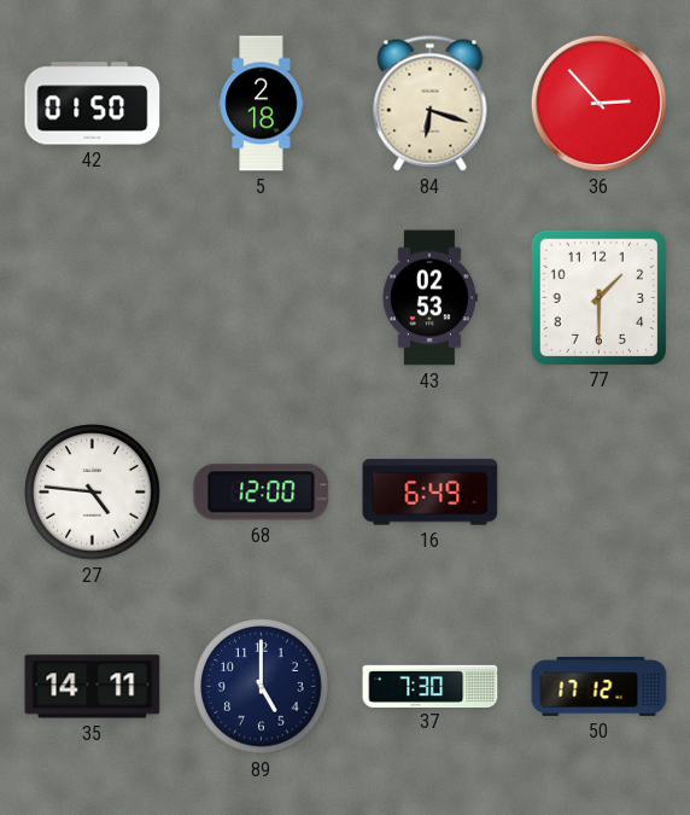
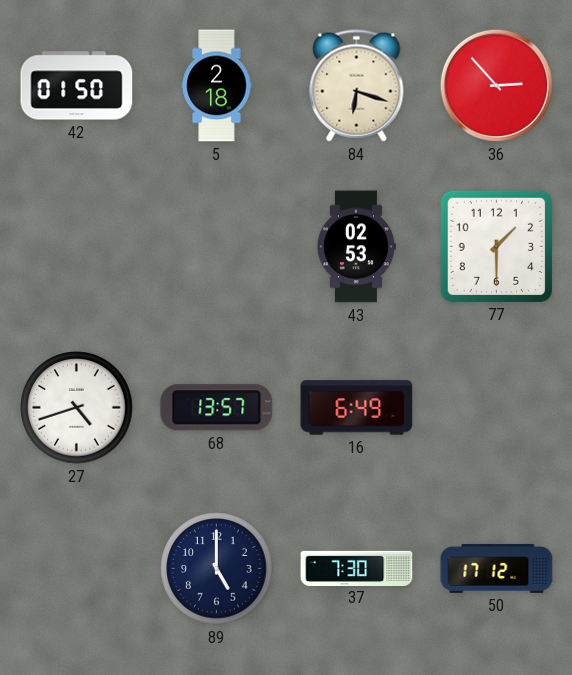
27: 4:46 -> 4:42 (77, 408)
68: 12:00 -> 13:57 (217, 408)
35: 14:11 -> none (93, 687)
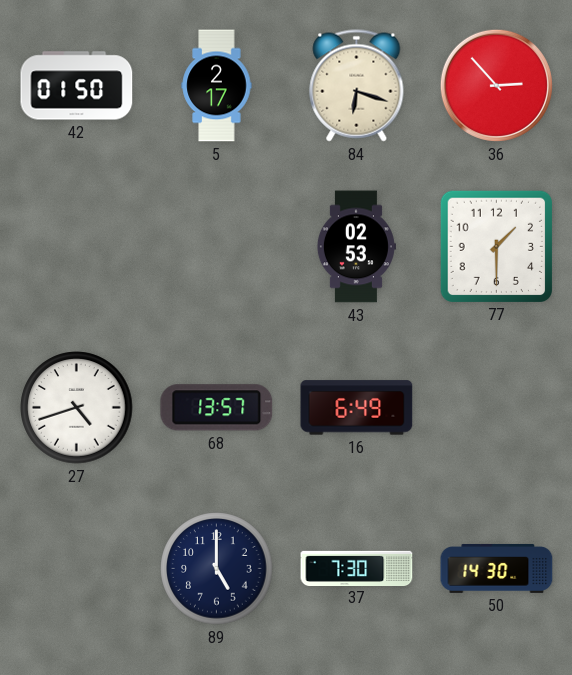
5: 2:18 -> 2:17 (217, 86)
50: 17:12 -> 14:30 (497, 568)
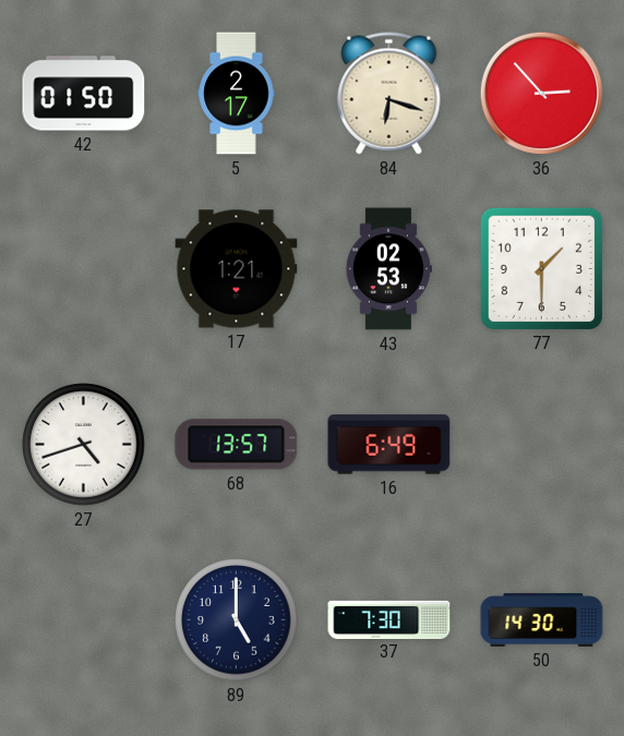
17: none -> 1:21 (237, 269)
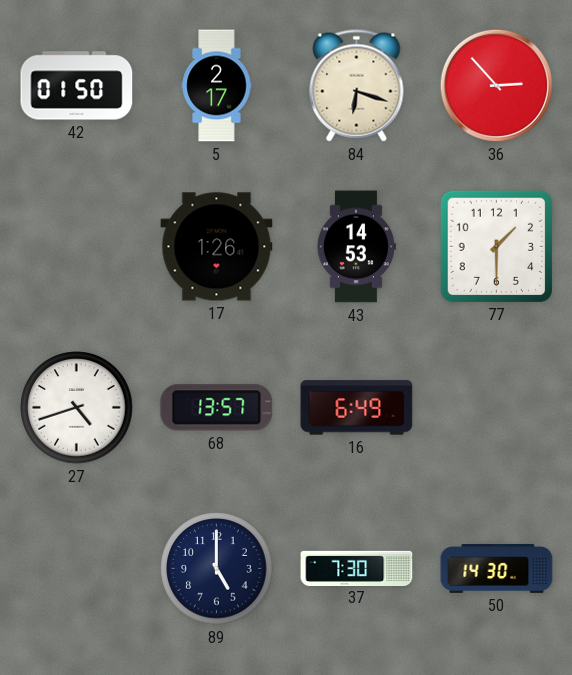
17: 1:21 -> 1:26 (217, 247)
43: 02:53 -> 14:53 (356, 247)
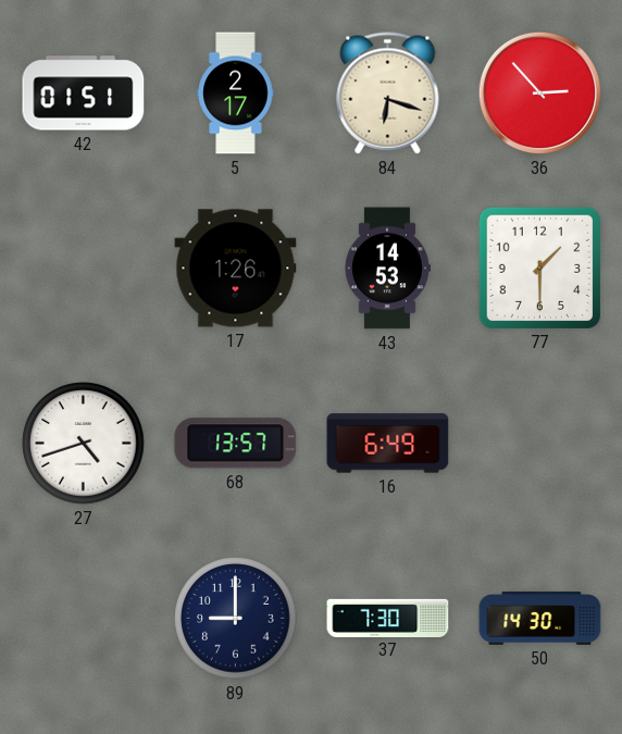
42: 01:50 -> 01:51 (84, 94)
89: 5:00 -> 9:00 (236, 619)
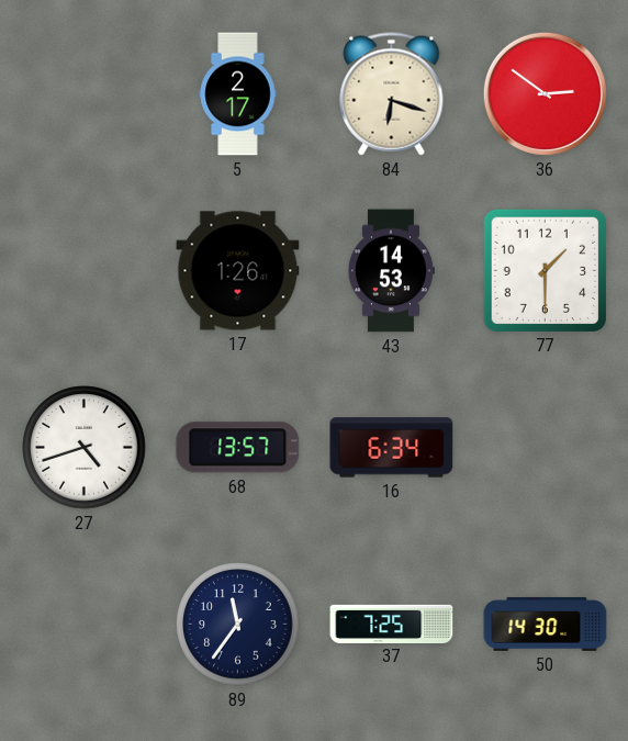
42: 01:51 -> none (84, 94)
36: 2:53 -> 2:51 (545, 93)
16: 6:49 -> 6:34 (392, 448)
89: 9:00 -> 11:36 (238, 625)
37: 7:30 -> 7:25 (392, 624)
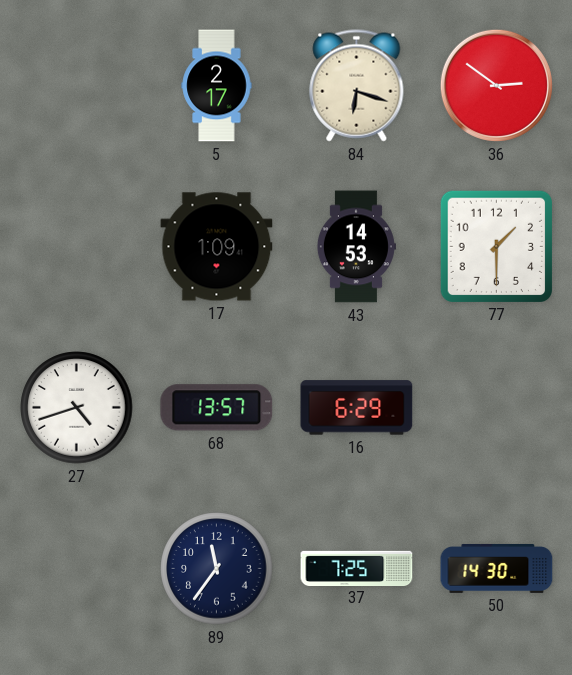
17: 1:26 -> 1:09 (217, 247)
16: 6:34 -> 6:29 (357, 408)
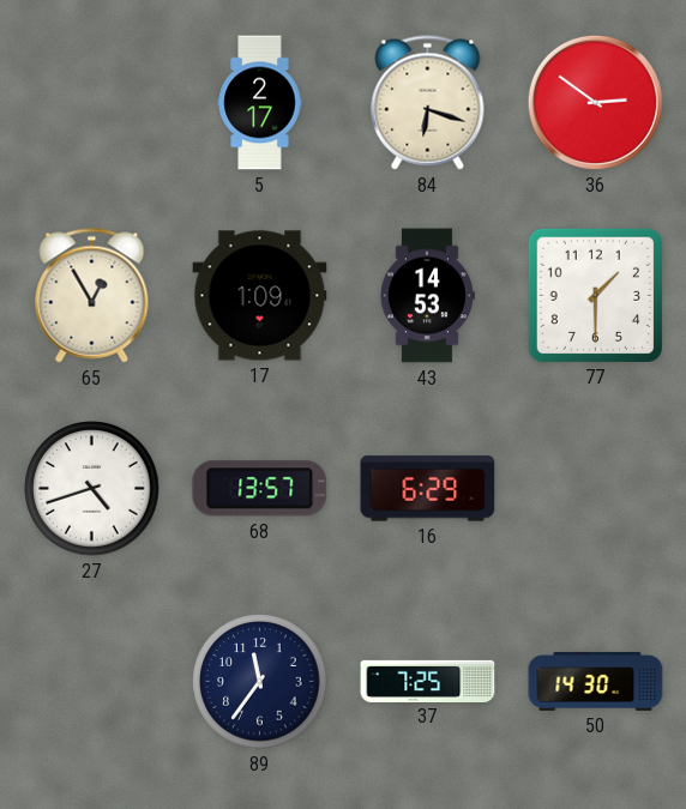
65: none -> 12:55 (92, 296)
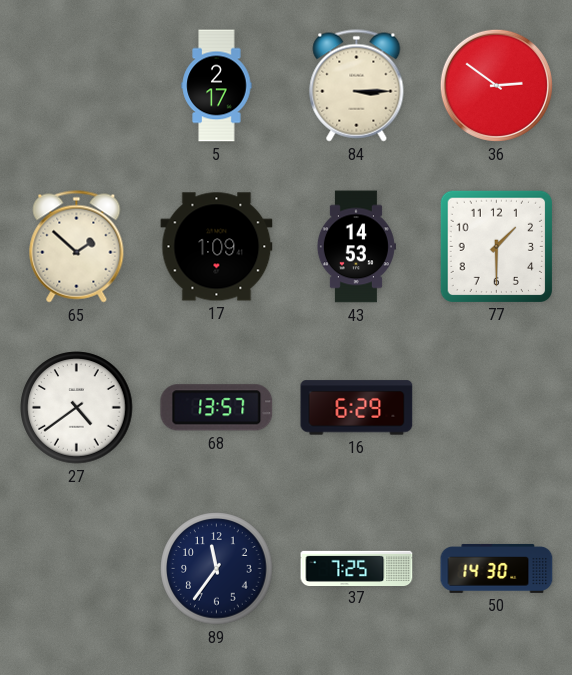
84: 6:18 -> 3:15 (357, 86)
65: 12:55 -> 1:52 (77, 247)
27: 4:42 -> 4:39 (77, 408)
